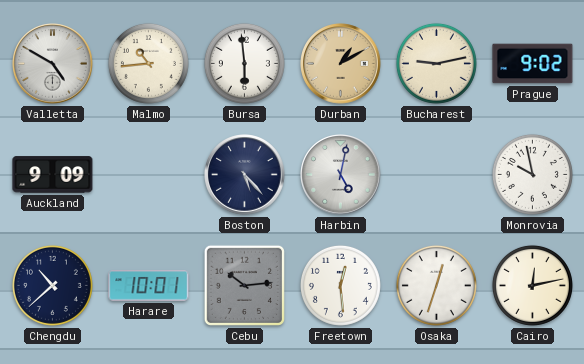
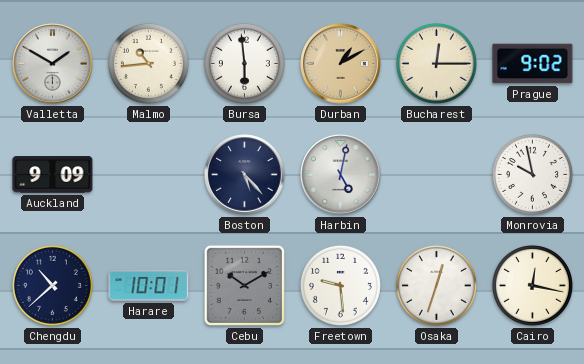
Valletta: 4:50 -> 1:50 (53, 64)
Bucharest: 9:13 -> 12:15 (436, 63)
Cebu: 10:14 -> 10:10 (244, 285)
Freetown: 12:29 -> 9:29 (340, 285)
Cairo: 12:13 -> 12:17 (532, 285)
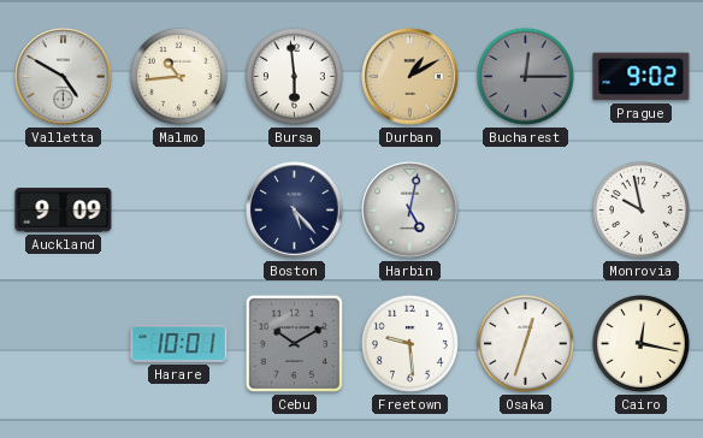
Valletta: 1:50 -> 4:50 (64, 77)
Bucharest dial: cream -> grey (525, 76)
Chengdu: 10:38 -> none (52, 285)
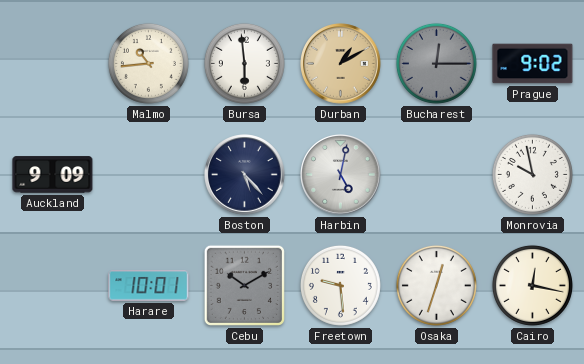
Valletta: 4:50 -> none (64, 77)
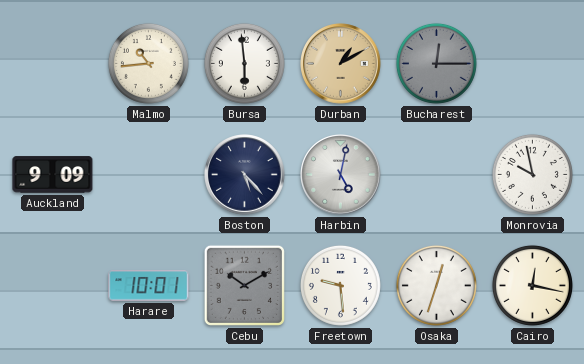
Prague: 9:02 -> none (533, 64)
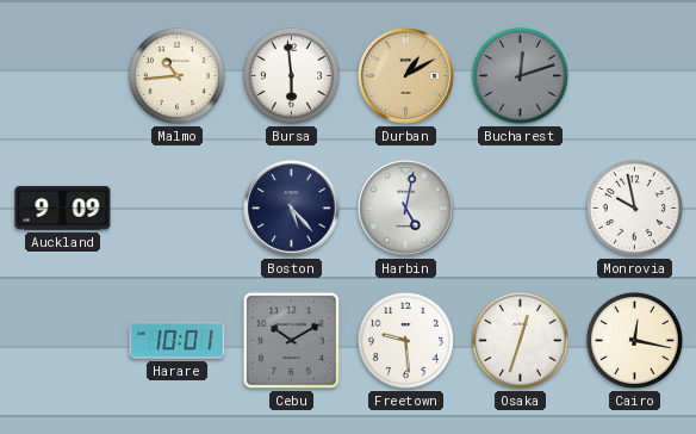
Bucharest: 12:15 -> 12:12 (520, 75)
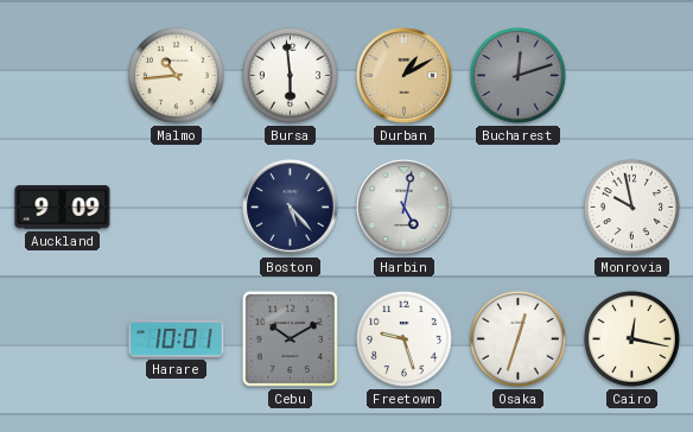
Freetown: 9:29 -> 9:27 (403, 338)
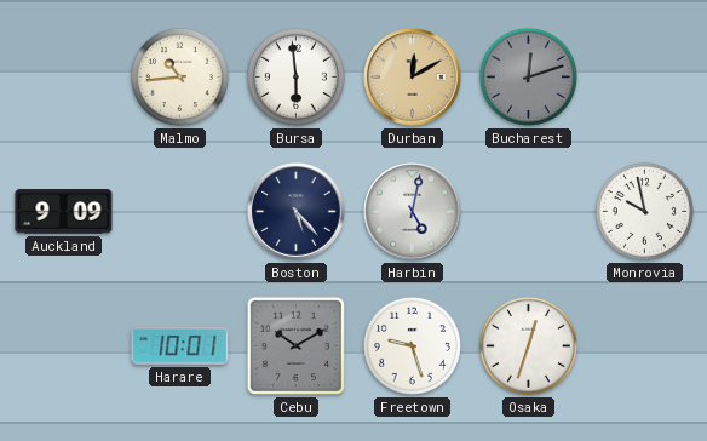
Durban: 1:10 -> 12:10 (413, 78)
Cairo: 12:17 -> none (631, 338)
